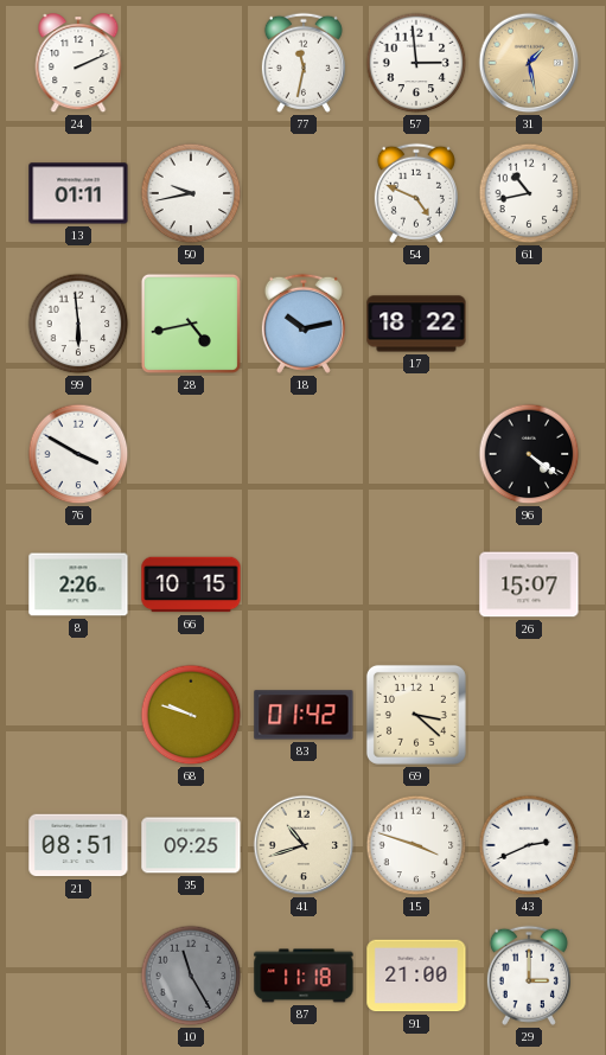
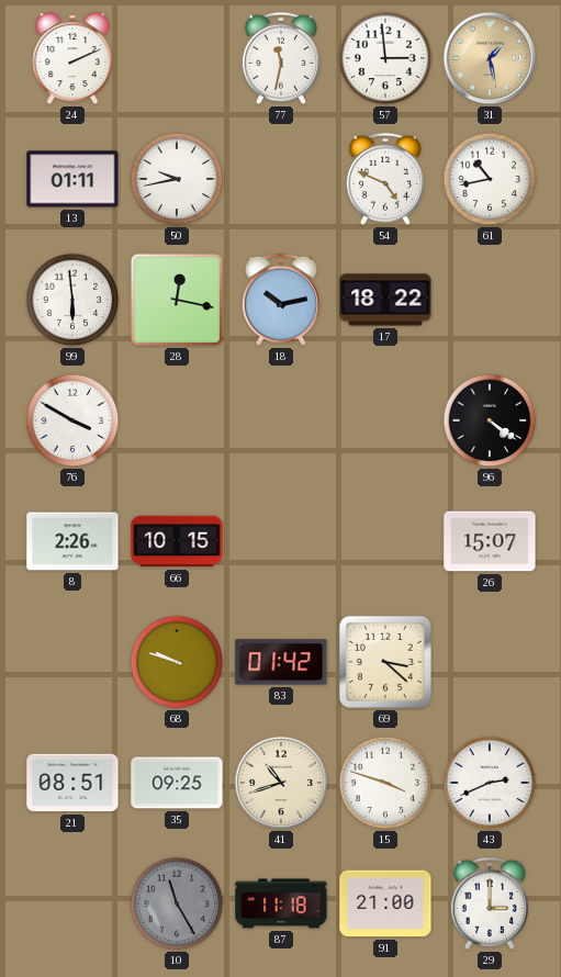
28: 4:43 -> 12:17 (177, 300)
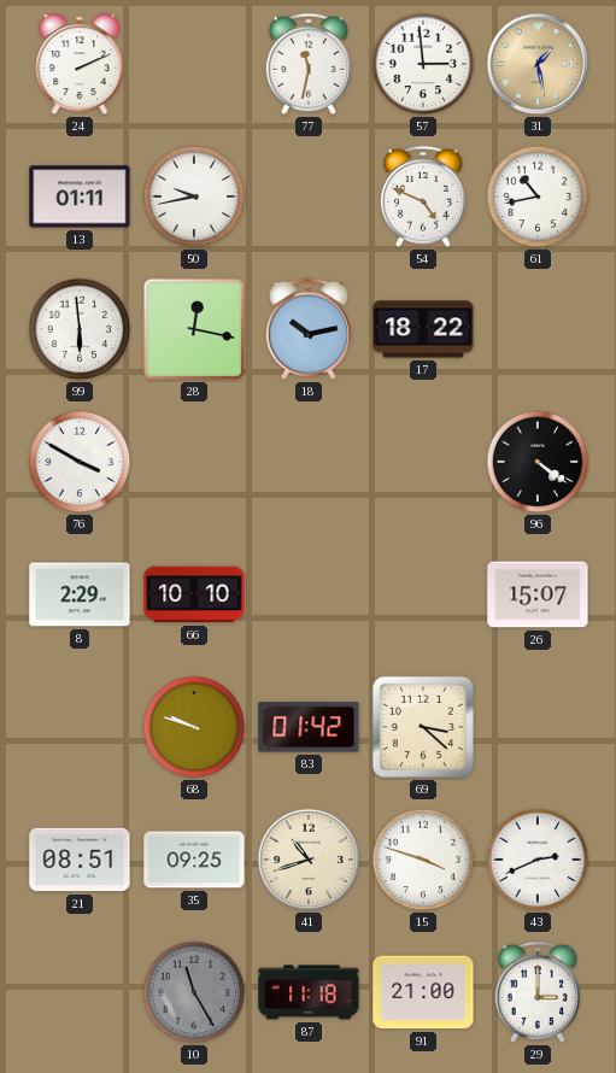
8: 2:26 -> 2:29 (80, 594)
66: 10:15 -> 10:10 (194, 594)
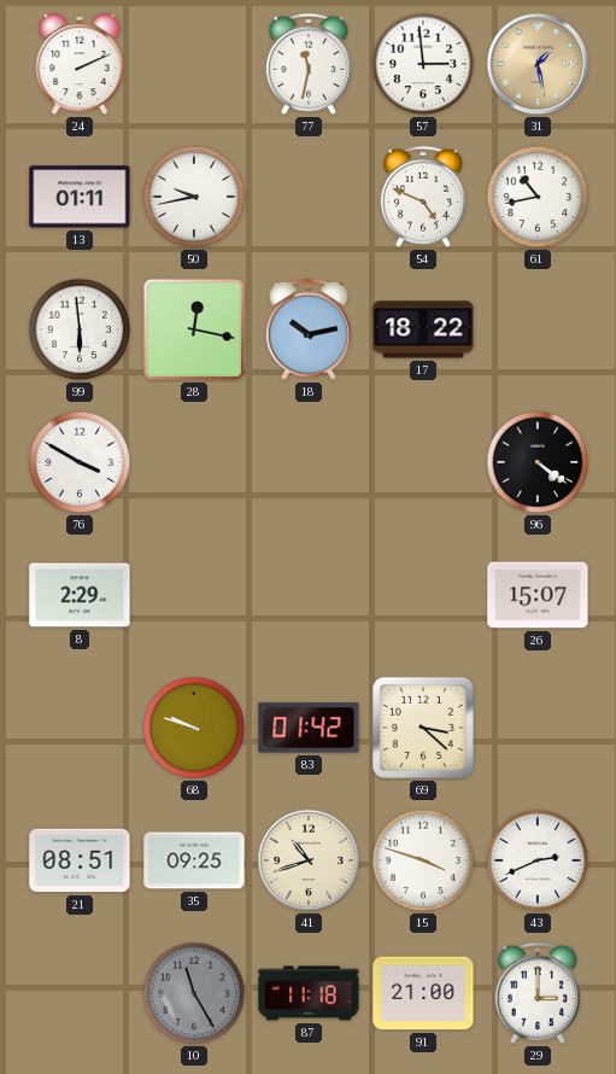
66: 10:10 -> none (194, 594)
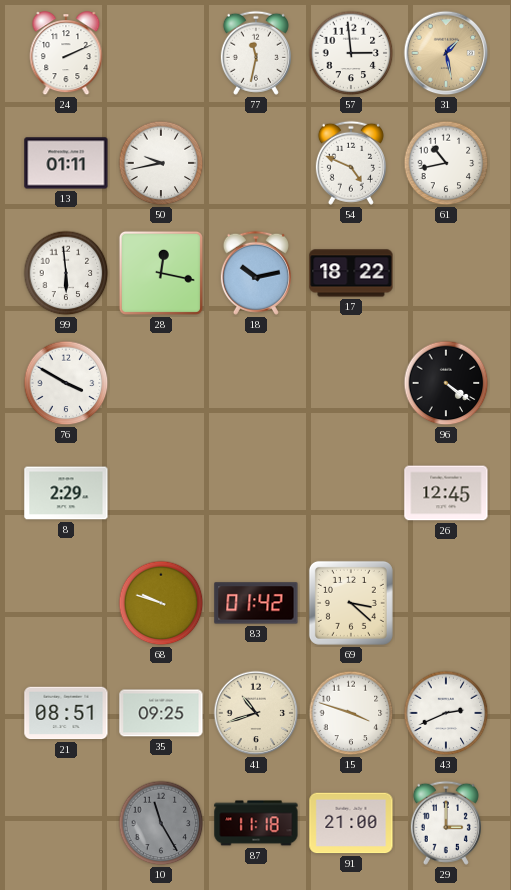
26: 15:07 -> 12:45 (446, 493)
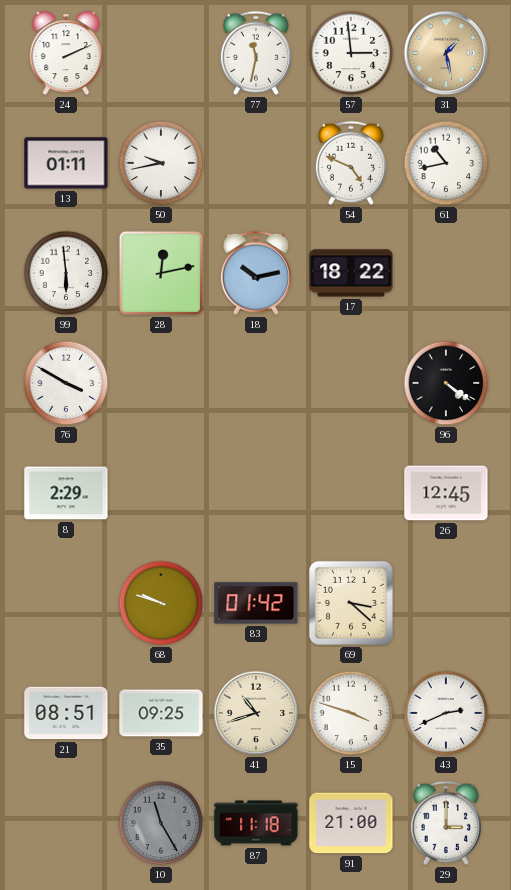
28: 12:17 -> 12:13 (161, 273)
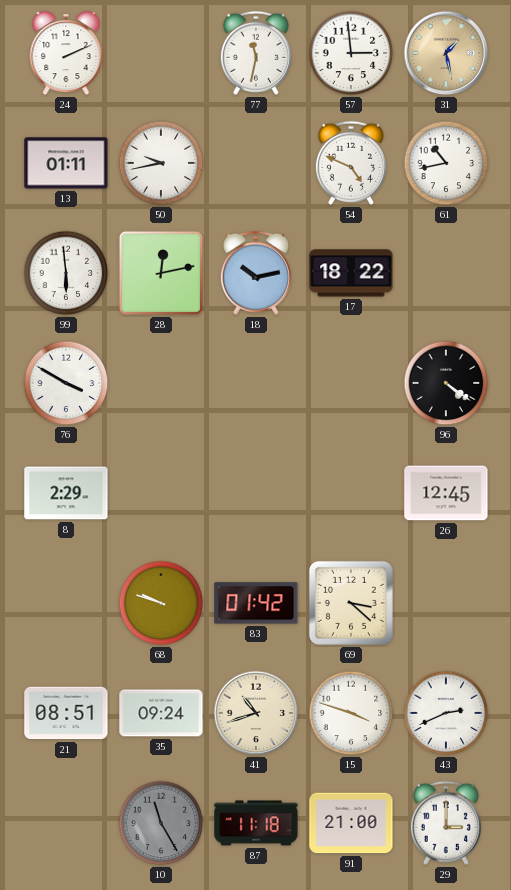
35: 09:25 -> 09:24 (161, 713)
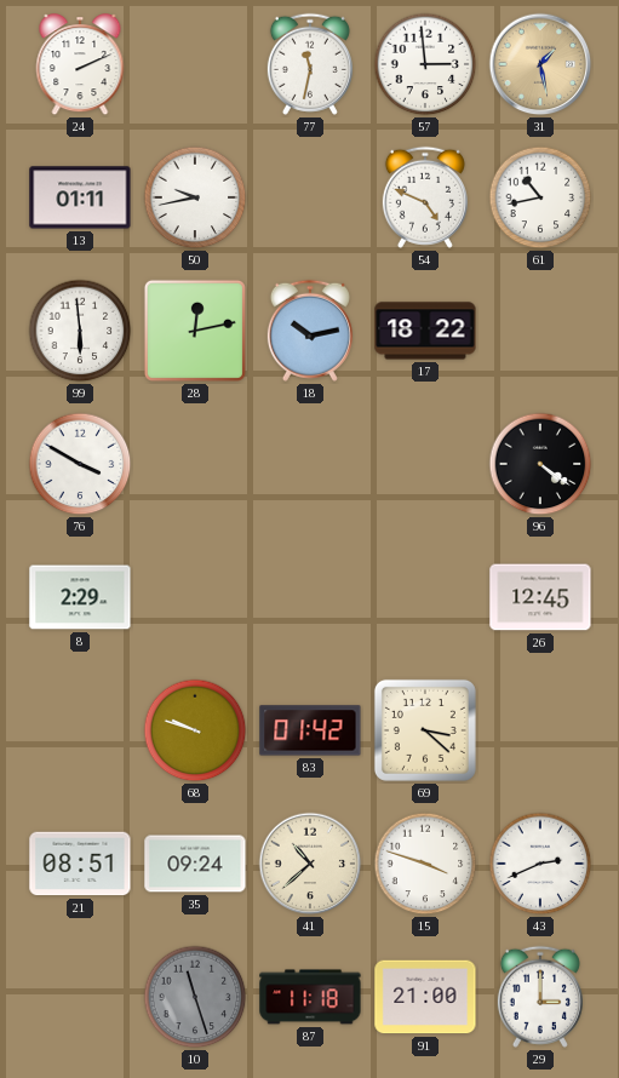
41: 10:42 -> 10:38 (310, 864)
10: 11:25 -> 11:27 (195, 997)
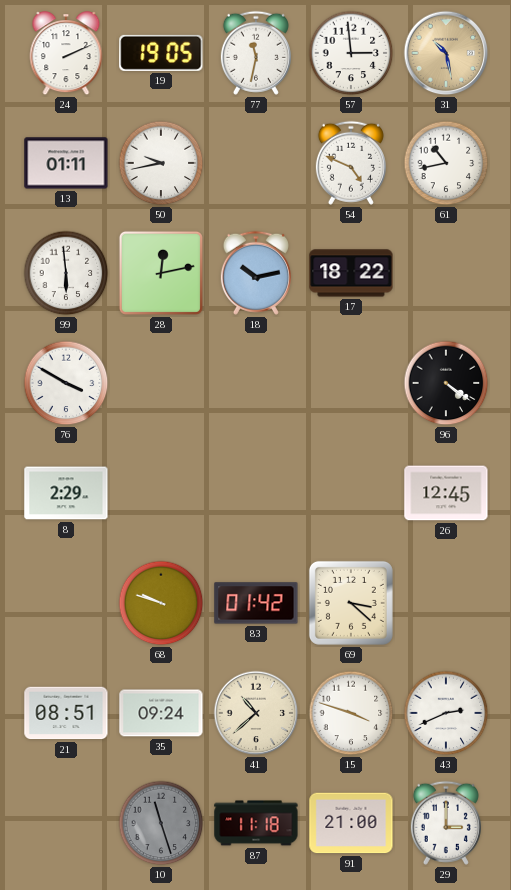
19: none -> 19:05 (161, 53)
31: 1:28 -> 10:28 (446, 53)
